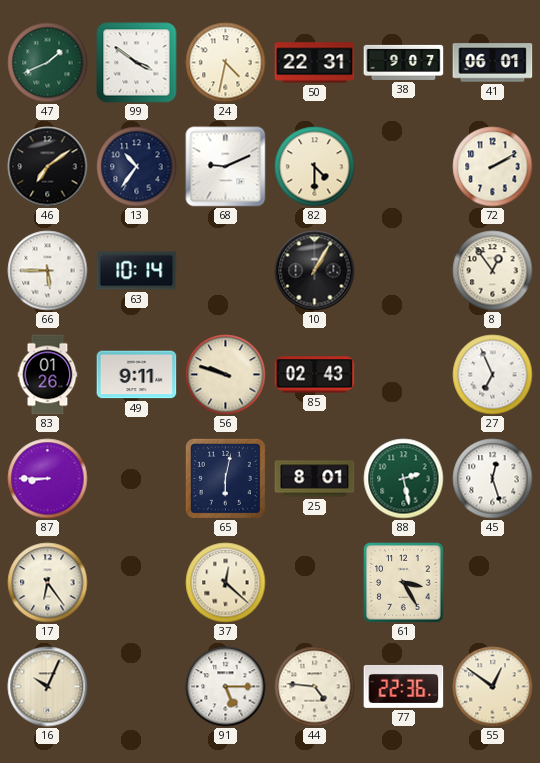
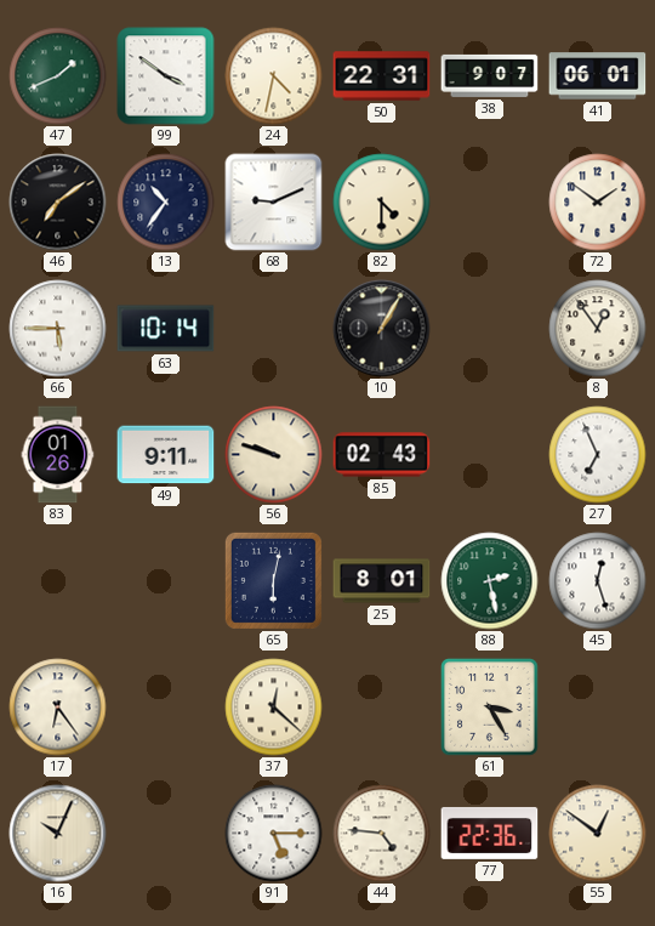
72: 2:10 -> 1:51 (598, 203)
87: 8:45 -> none (48, 479)
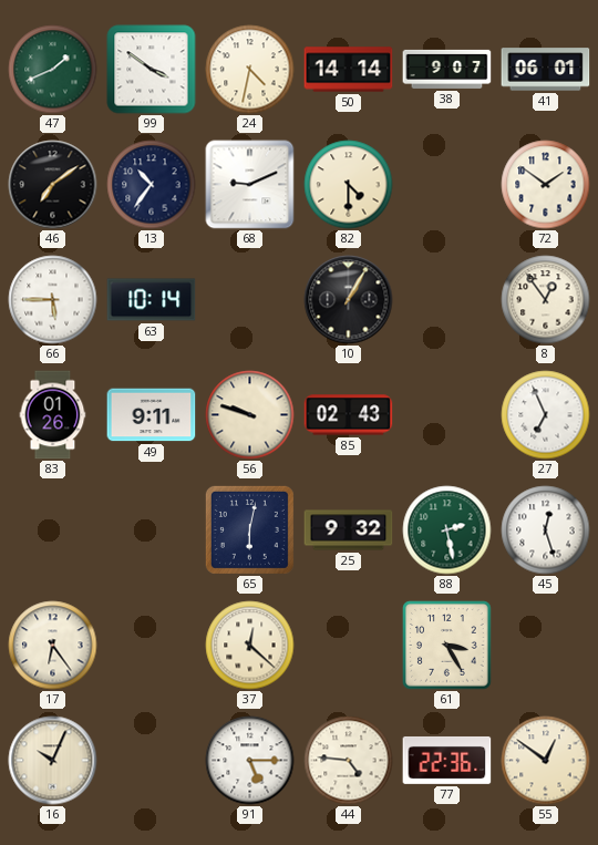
50: 22:31 -> 14:14 (349, 70)
25: 8:01 -> 9:32 (349, 530)
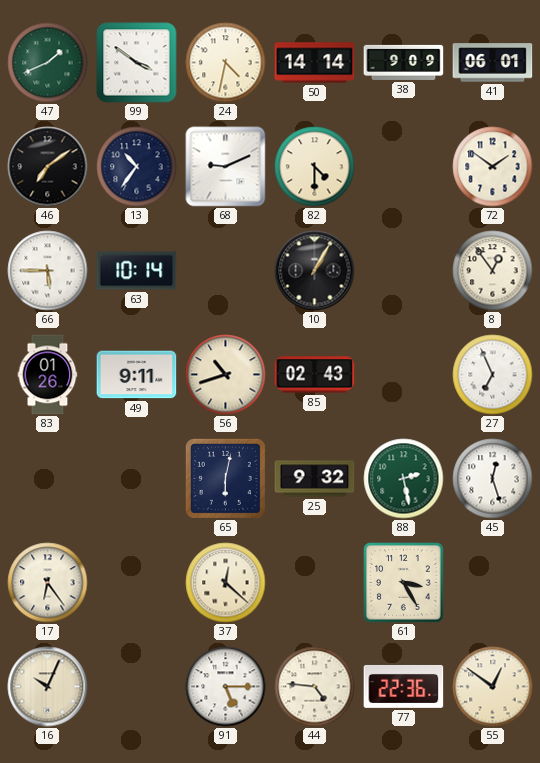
38: 9:07 -> 9:09 (404, 62)
56: 9:48 -> 10:42 (226, 375)
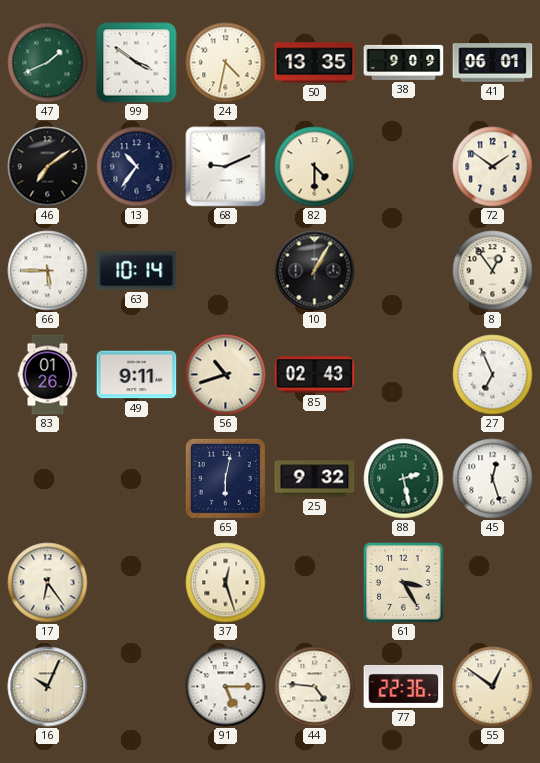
50: 14:14 -> 13:35 (315, 63)
37: 12:22 -> 12:27 (226, 583)
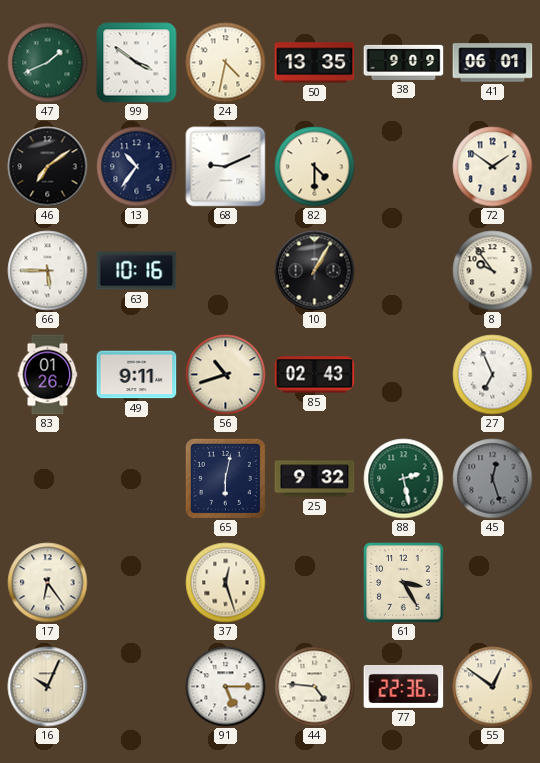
63: 10:14 -> 10:16 (137, 271)
8: 12:54 -> 9:54 (493, 271)
45 dial: white -> grey (493, 479)
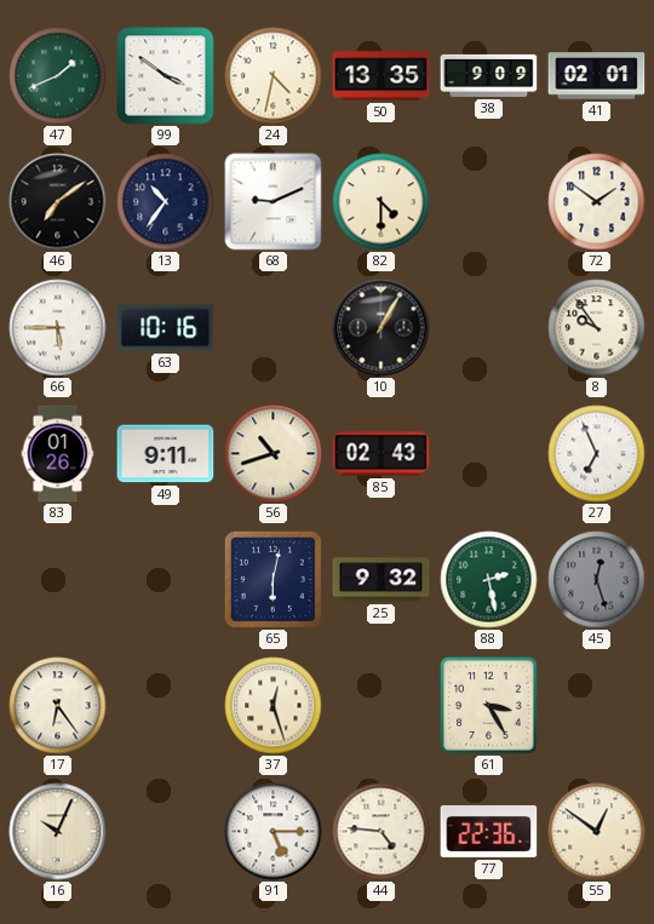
41: 06:01 -> 02:01 (597, 76)
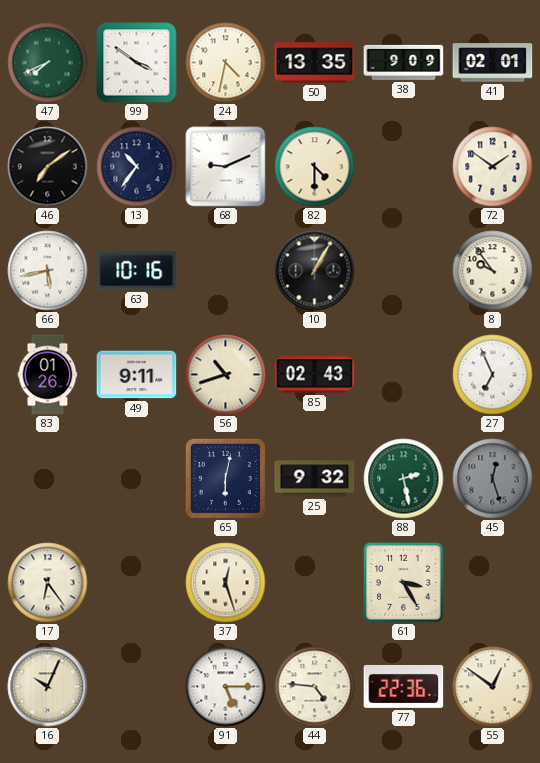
47: 1:41 -> 7:41 (48, 63)
66: 5:45 -> 5:43 (48, 271)
